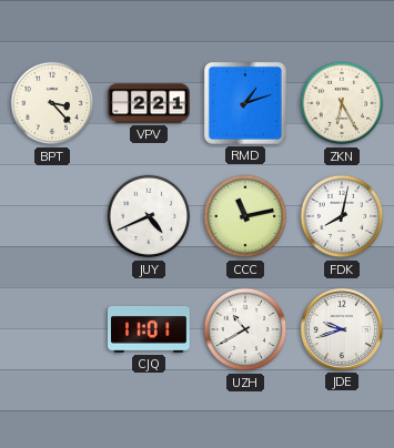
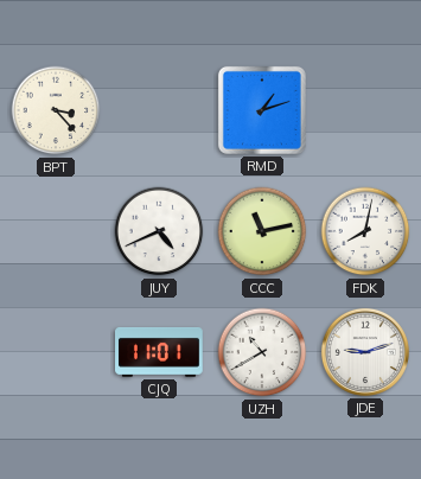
VPV: 2:21 -> none (149, 103)
ZKN: 6:25 -> none (342, 103)
JDE: 9:42 -> 9:12 (365, 352)
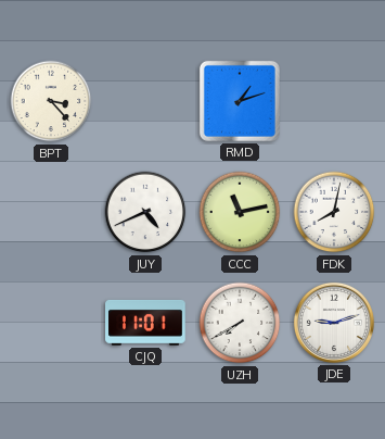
UZH: 10:40 -> 7:40 (240, 323)
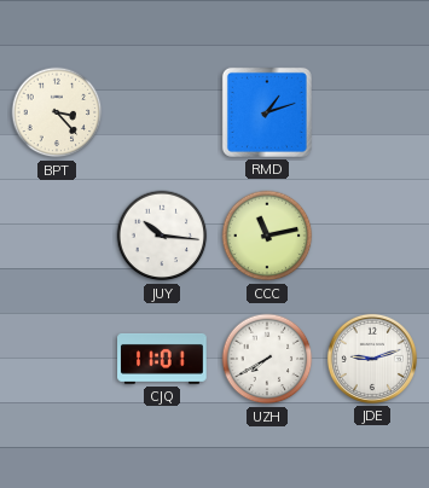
JUY: 4:41 -> 10:16 (162, 236)
FDK: 8:02 -> none (334, 212)
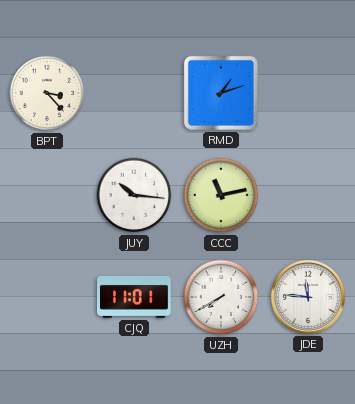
JDE: 9:12 -> 11:46 (308, 297)
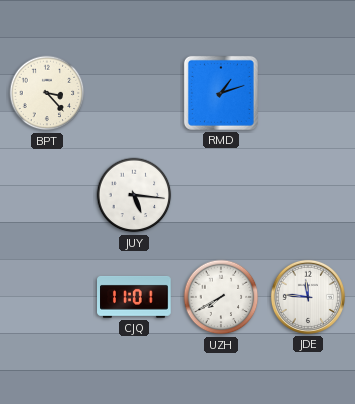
JUY: 10:16 -> 5:16 (134, 195)
CCC: 11:13 -> none (221, 195)
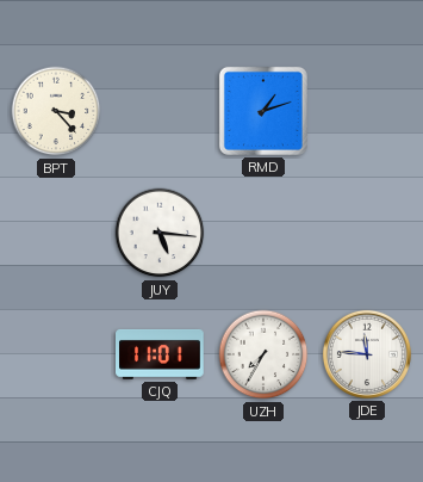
UZH: 7:40 -> 7:35 (263, 354)
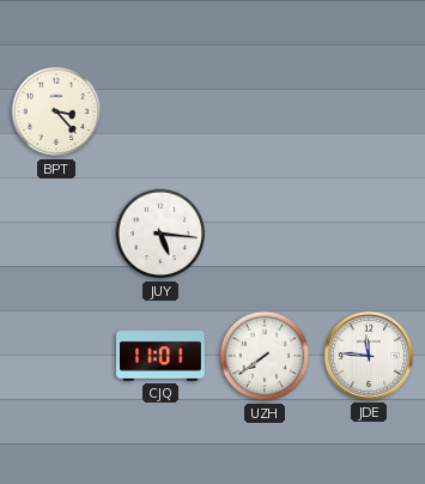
RMD: 1:12 -> none (263, 111)
UZH: 7:35 -> 7:39 (265, 356)
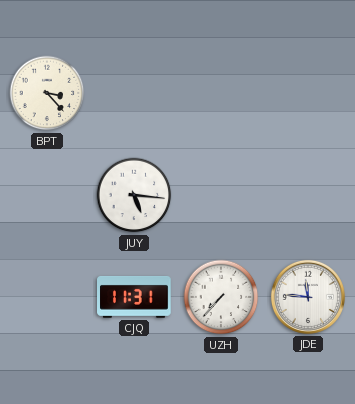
CJQ: 11:01 -> 11:31 (135, 297)
UZH: 7:39 -> 7:37 (221, 297)
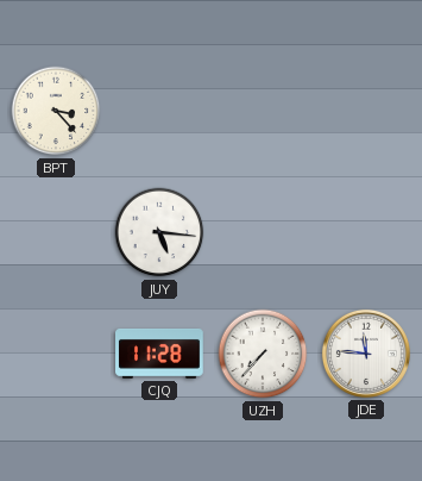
CJQ: 11:31 -> 11:28 (160, 354)
